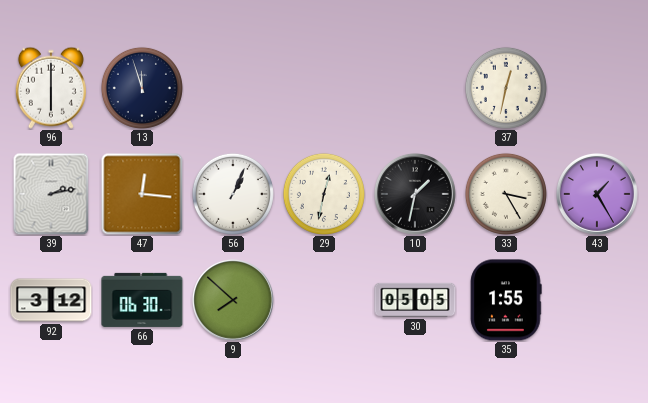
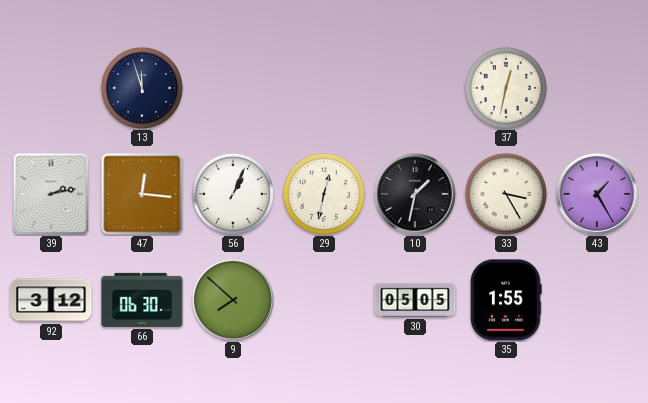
96: 6:00 -> none (51, 88)
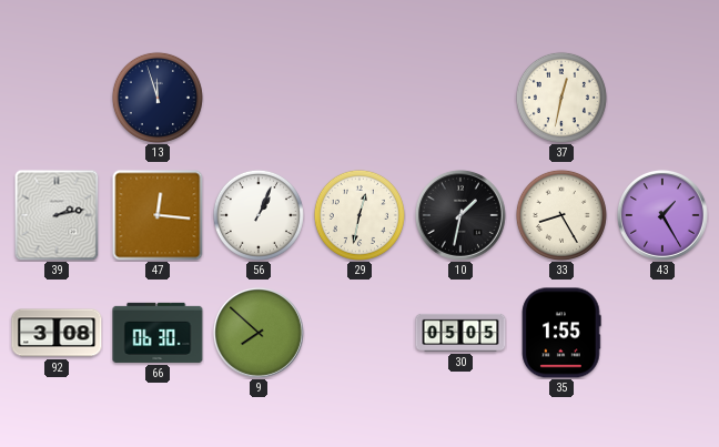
33: 3:25 -> 8:25 (561, 215)
92: 3:12 -> 3:08 (57, 333)
